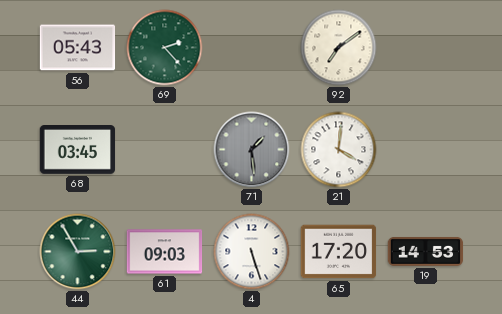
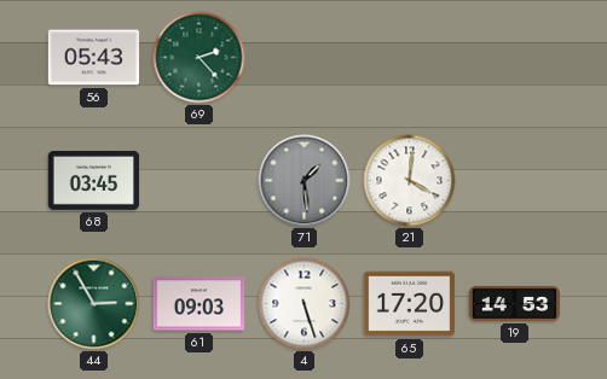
92: 7:09 -> none (339, 48)
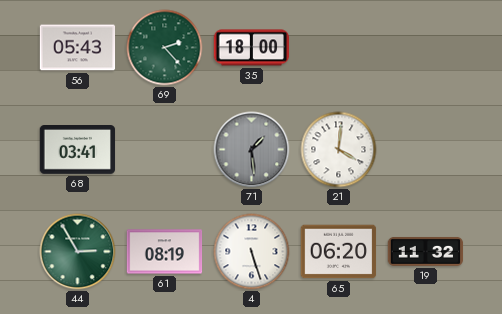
35: none -> 18:00 (252, 48)
68: 03:45 -> 03:41 (78, 150)
61: 09:03 -> 08:19 (165, 252)
65: 17:20 -> 06:20 (339, 252)
19: 14:53 -> 11:32 (426, 252)
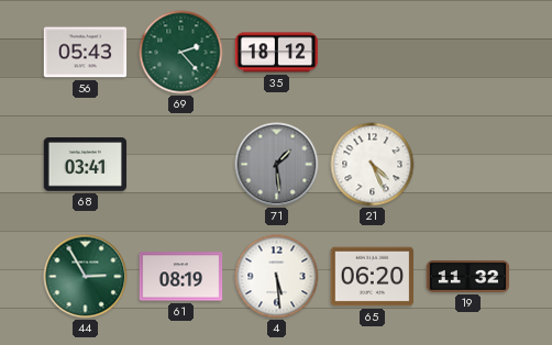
35: 18:00 -> 18:12 (277, 53)
21: 4:01 -> 4:26 (373, 165)
4: 5:27 -> 5:29 (277, 277)
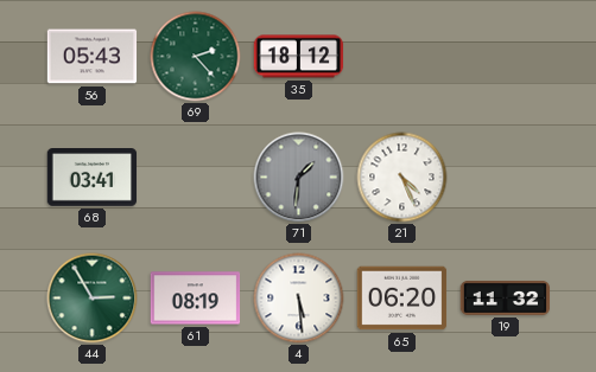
71: 1:29 -> 1:31 (299, 178)
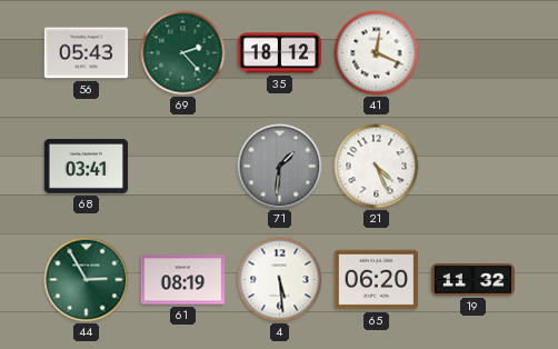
41: none -> 12:19 (377, 53)
